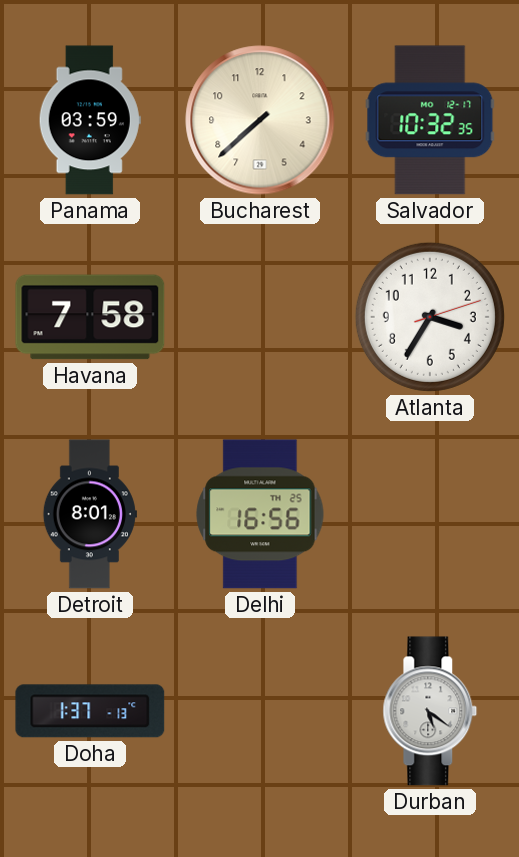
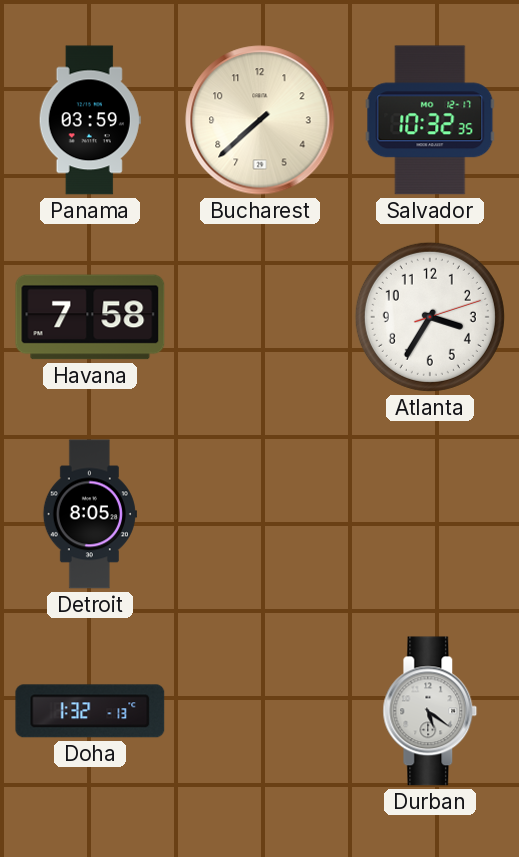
Detroit: 8:01 -> 8:05 (90, 514)
Delhi: 16:56 -> none (260, 514)
Doha: 1:37 -> 1:32 (90, 711)
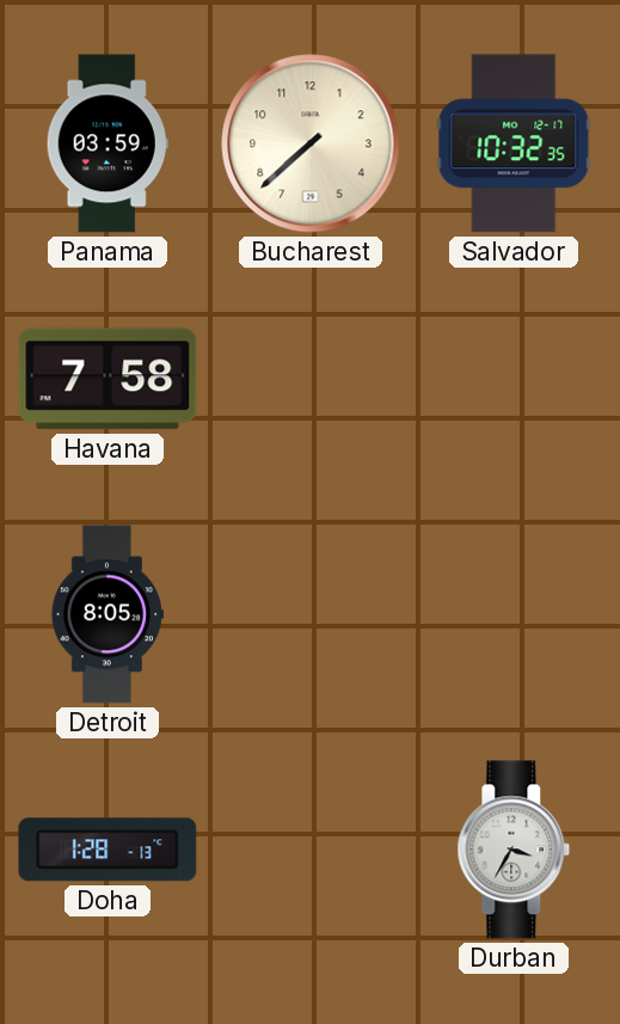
Atlanta: 3:35 -> none (430, 317)
Doha: 1:32 -> 1:28 (108, 850)
Durban: 5:21 -> 3:35 (514, 850)
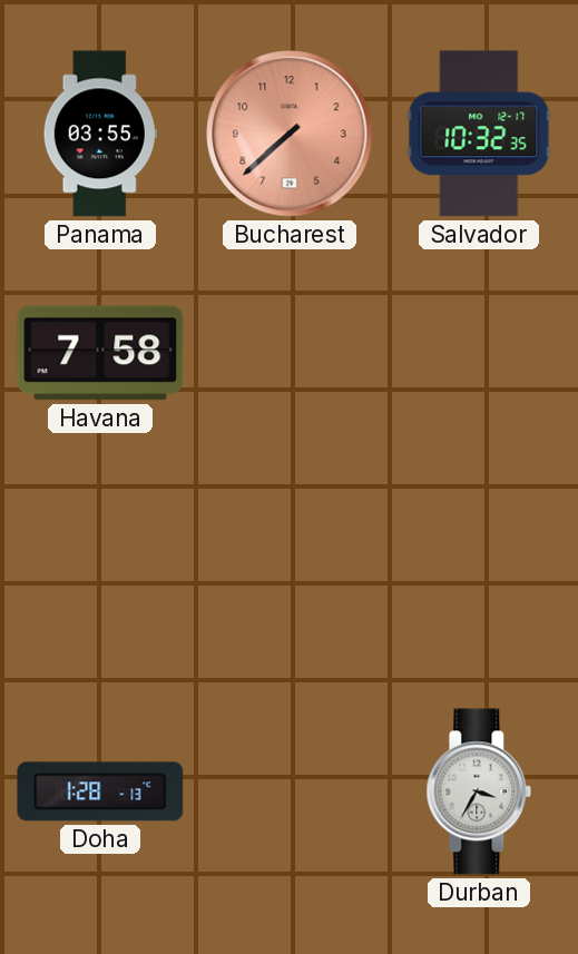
Panama: 03:59 -> 03:55 (100, 134)
Bucharest dial: cream -> salmon (290, 134)
Detroit: 8:05 -> none (108, 614)
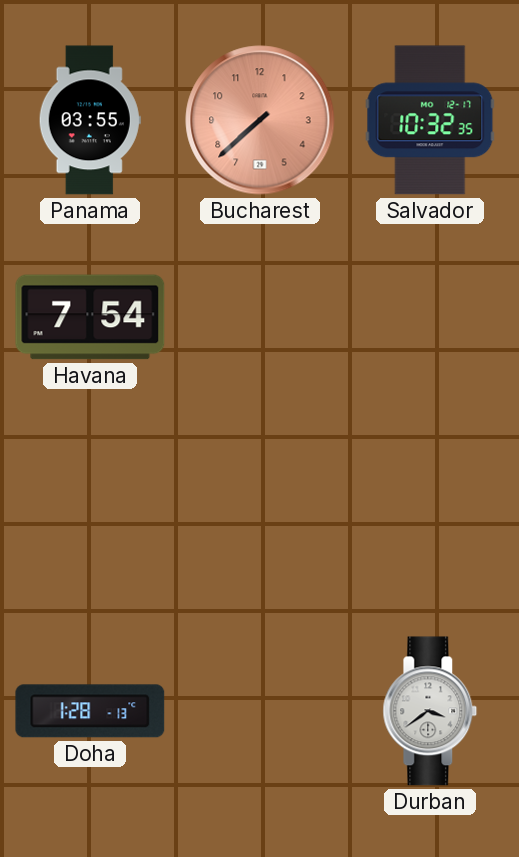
Havana: 7:58 -> 7:54 (90, 317)
Durban: 3:35 -> 3:39 (430, 711)
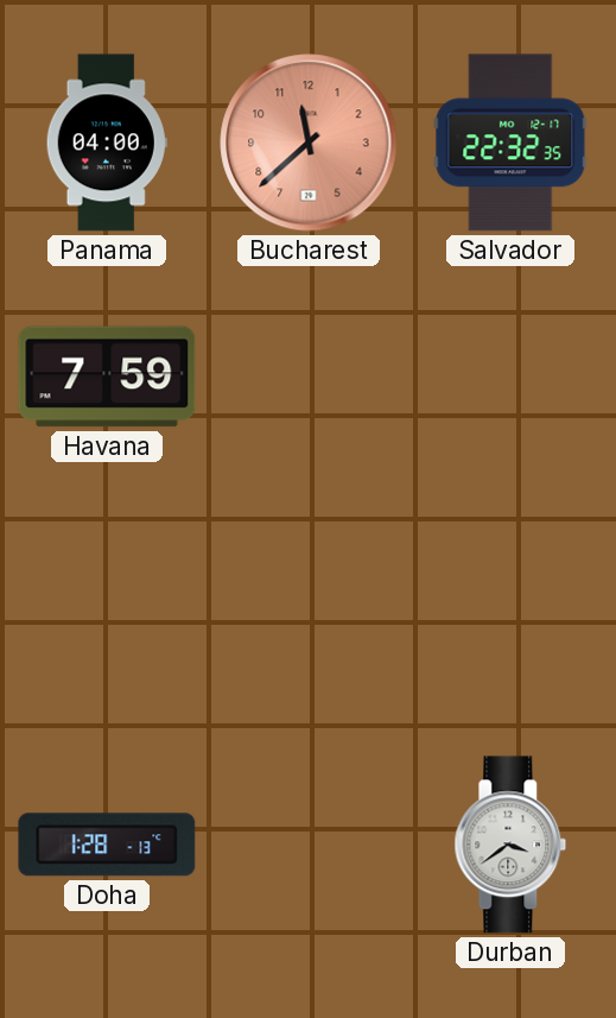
Panama: 03:55 -> 04:00 (107, 143)
Bucharest: 7:38 -> 11:38 (309, 143)
Salvador: 10:32 -> 22:32 (510, 143)
Havana: 7:54 -> 7:59 (107, 377)
